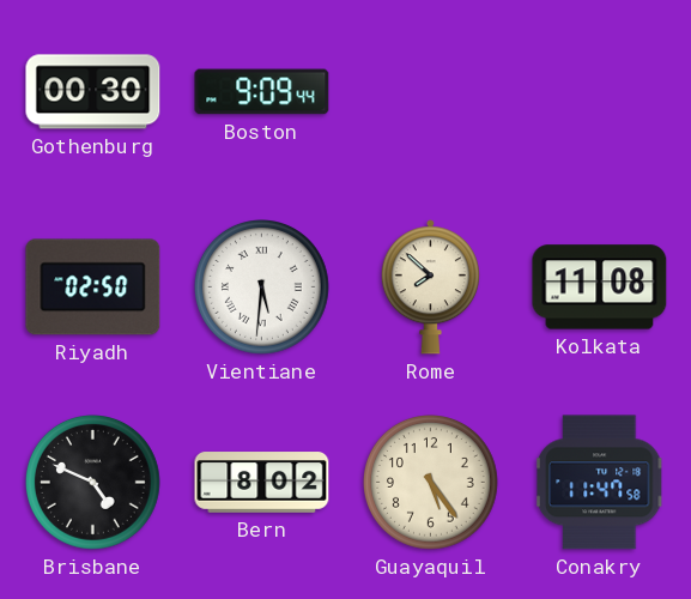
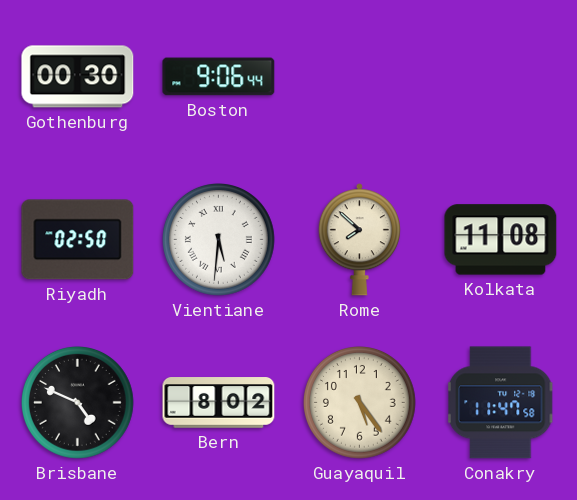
Boston: 9:09 -> 9:06 (219, 77)
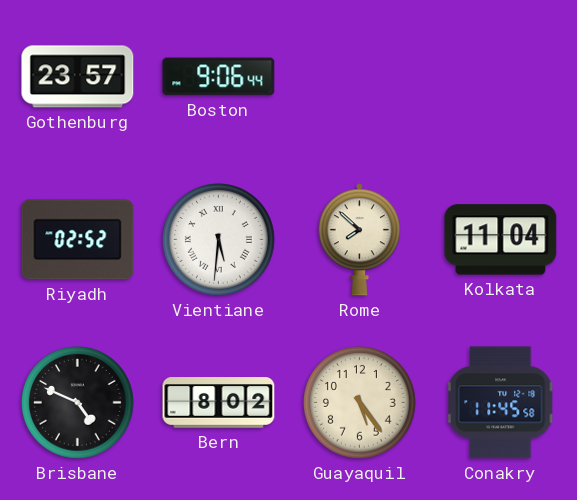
Gothenburg: 00:30 -> 23:57 (78, 77)
Riyadh: 02:50 -> 02:52 (78, 240)
Kolkata: 11:08 -> 11:04 (501, 240)
Conakry: 11:47 -> 11:45 (500, 403)
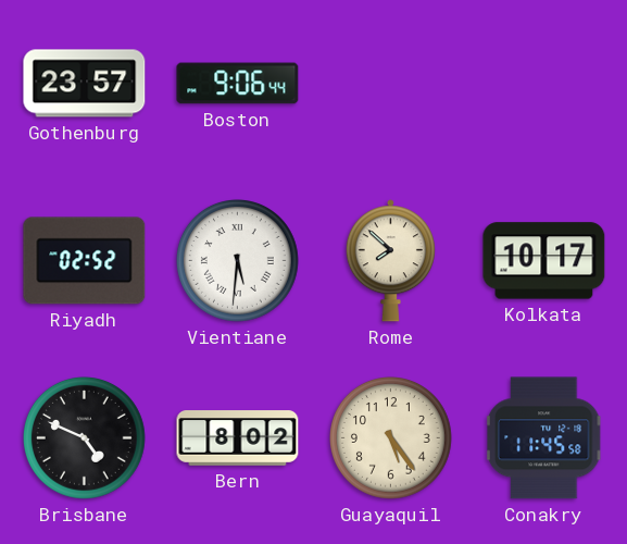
Kolkata: 11:04 -> 10:17 (544, 261)
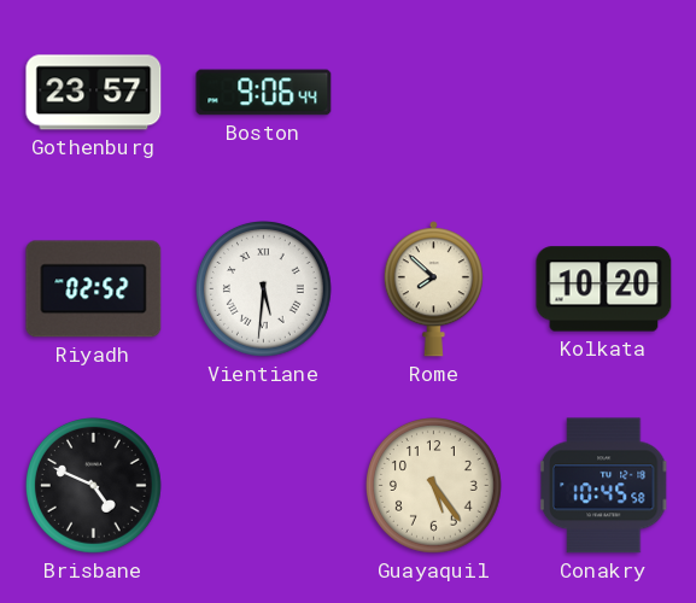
Kolkata: 10:17 -> 10:20 (604, 289)
Bern: 8:02 -> none (238, 438)
Conakry: 11:45 -> 10:45 (603, 486)
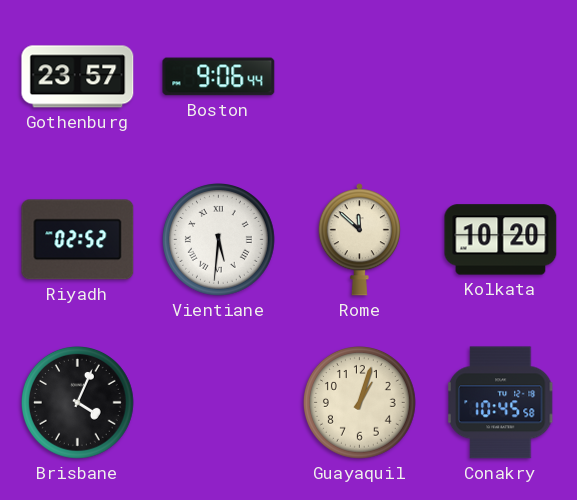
Rome: 7:52 -> 11:52 (359, 240)
Brisbane: 4:49 -> 4:04 (78, 403)
Guayaquil: 5:24 -> 1:03 (360, 403)
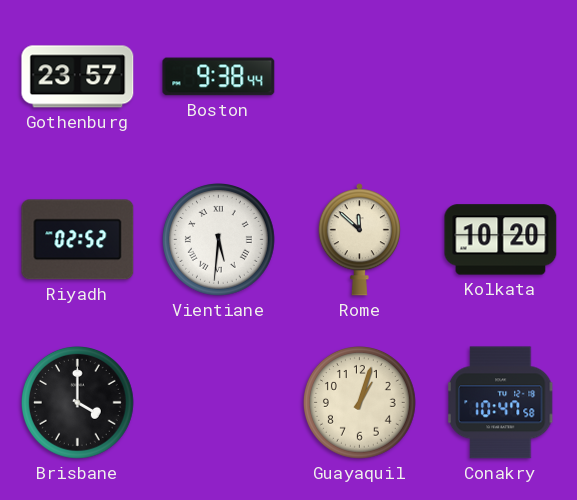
Boston: 9:06 -> 9:38 (219, 77)
Brisbane: 4:04 -> 4:00 (78, 403)
Conakry: 10:45 -> 10:47 (500, 403)
